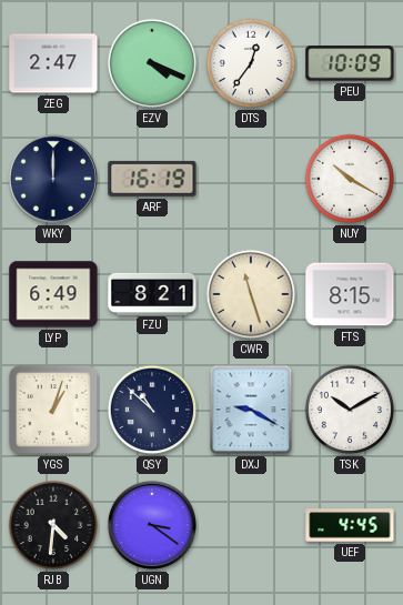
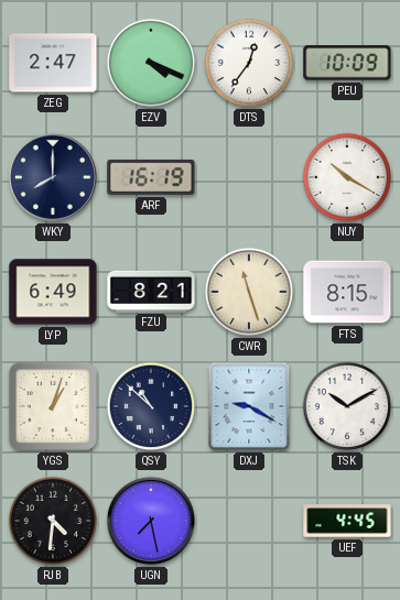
WKY: 12:00 -> 8:00 (53, 177)
UGN: 3:21 -> 7:28 (151, 521)
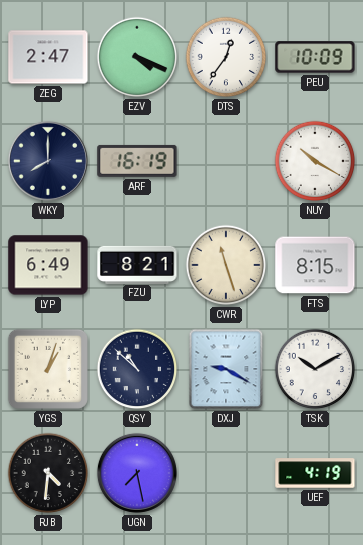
UEF: 4:45 -> 4:19 (315, 473)
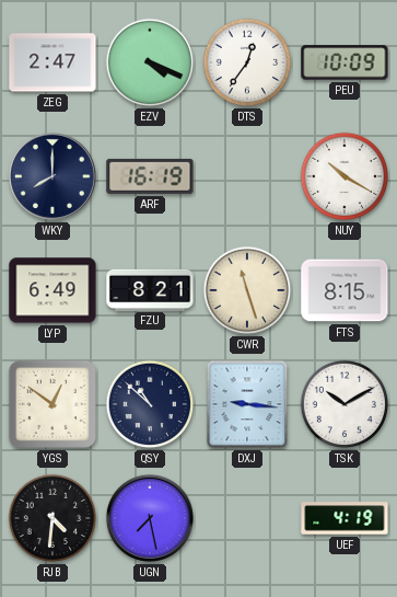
YGS: 1:03 -> 12:51 (52, 404)
DXJ: 9:20 -> 9:16 (247, 404)
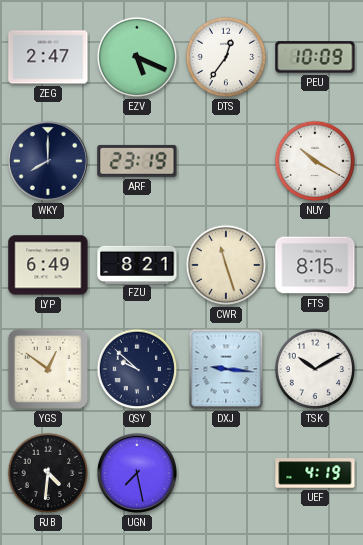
EZV: 4:19 -> 5:19 (137, 57)
ARF: 16:19 -> 23:19 (137, 161)
QSY: 10:52 -> 9:52 (137, 369)
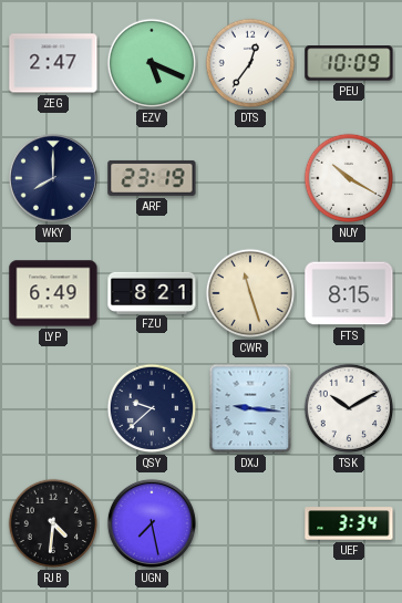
YGS: 12:51 -> none (48, 369)
QSY: 9:52 -> 9:38 (152, 408)
UEF: 4:19 -> 3:34 (349, 523)
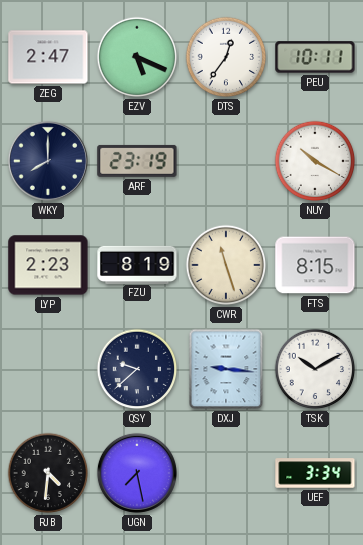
PEU: 10:09 -> 10:11 (315, 57)
LYP: 6:49 -> 2:23 (48, 265)
FZU: 8:21 -> 8:19 (137, 264)
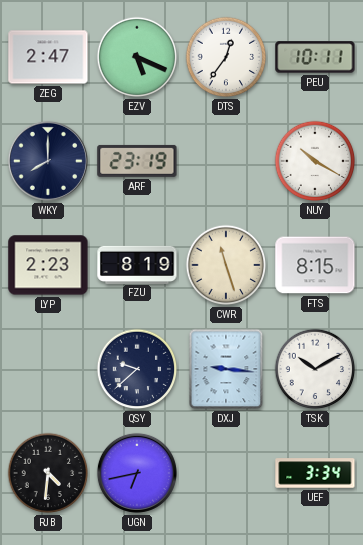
UGN: 7:28 -> 6:43 (137, 473)
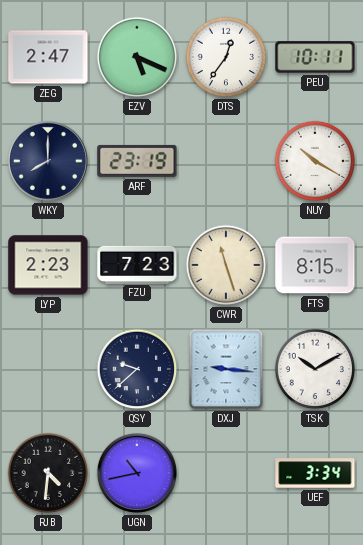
FZU: 8:19 -> 7:23 (137, 264)
UGN: 6:43 -> 10:43 (137, 473)
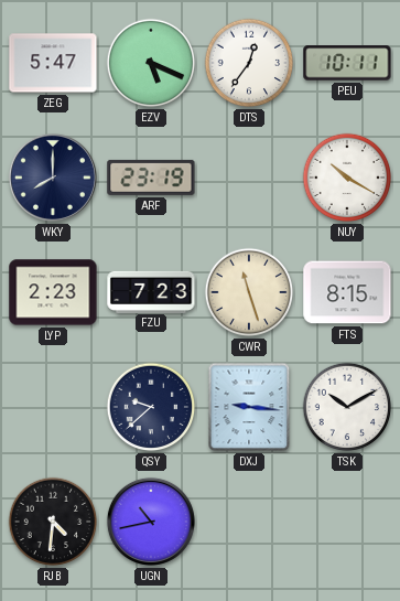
ZEG: 2:47 -> 5:47 (53, 63)
UEF: 3:34 -> none (315, 473)
